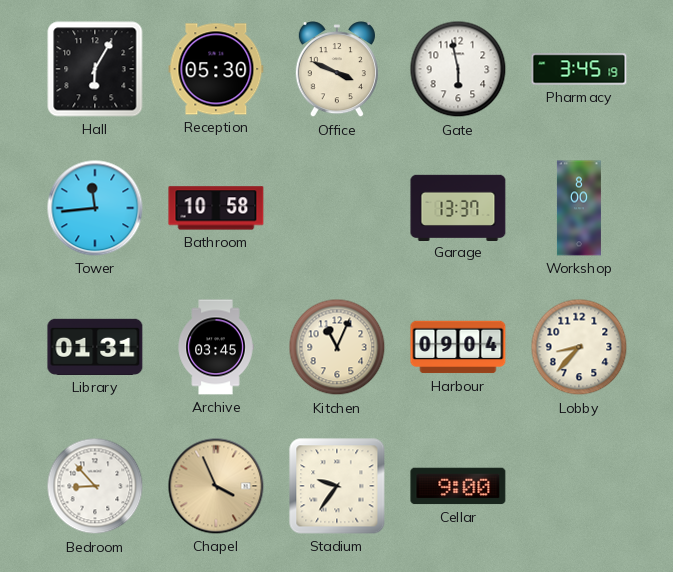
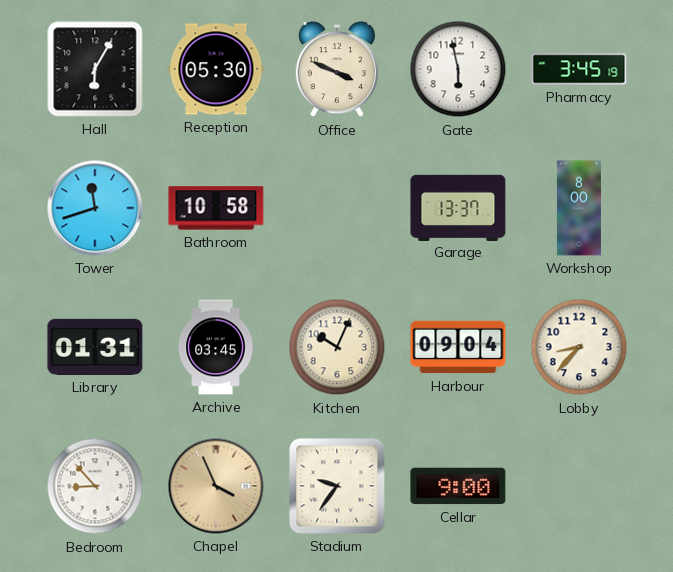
Tower: 11:44 -> 11:42 (95, 208)
Kitchen: 11:04 -> 10:04 (337, 347)
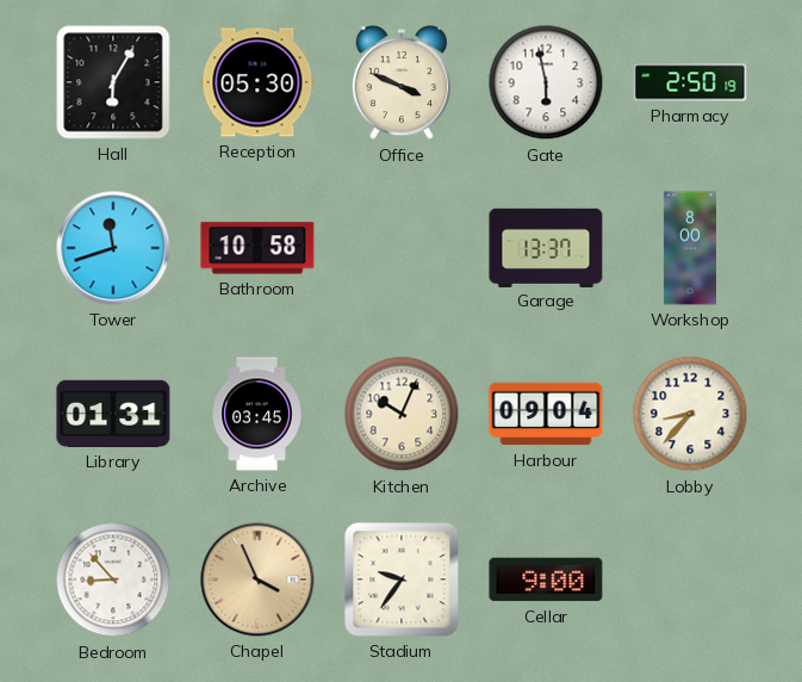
Pharmacy: 3:45 -> 2:50 (690, 82)
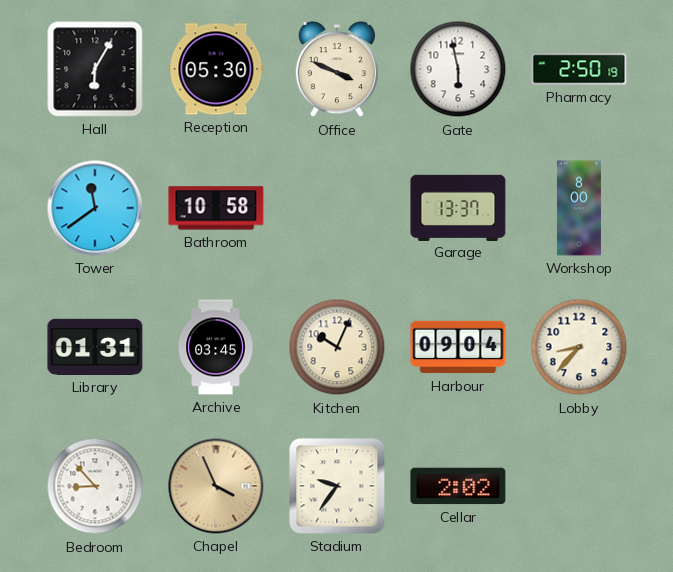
Tower: 11:42 -> 11:39 (95, 208)
Cellar: 9:00 -> 2:02 (458, 486)
